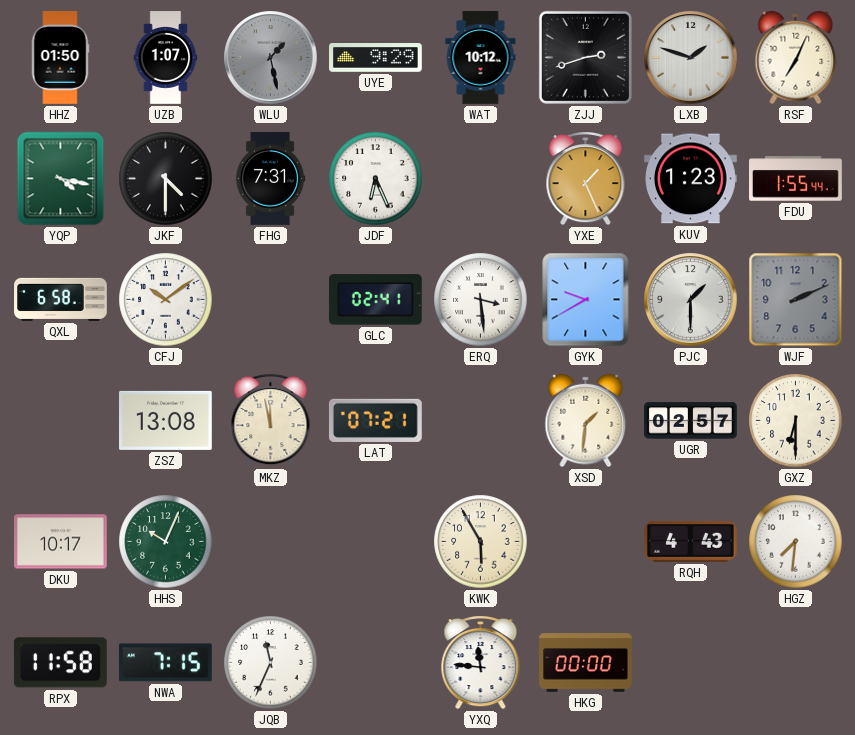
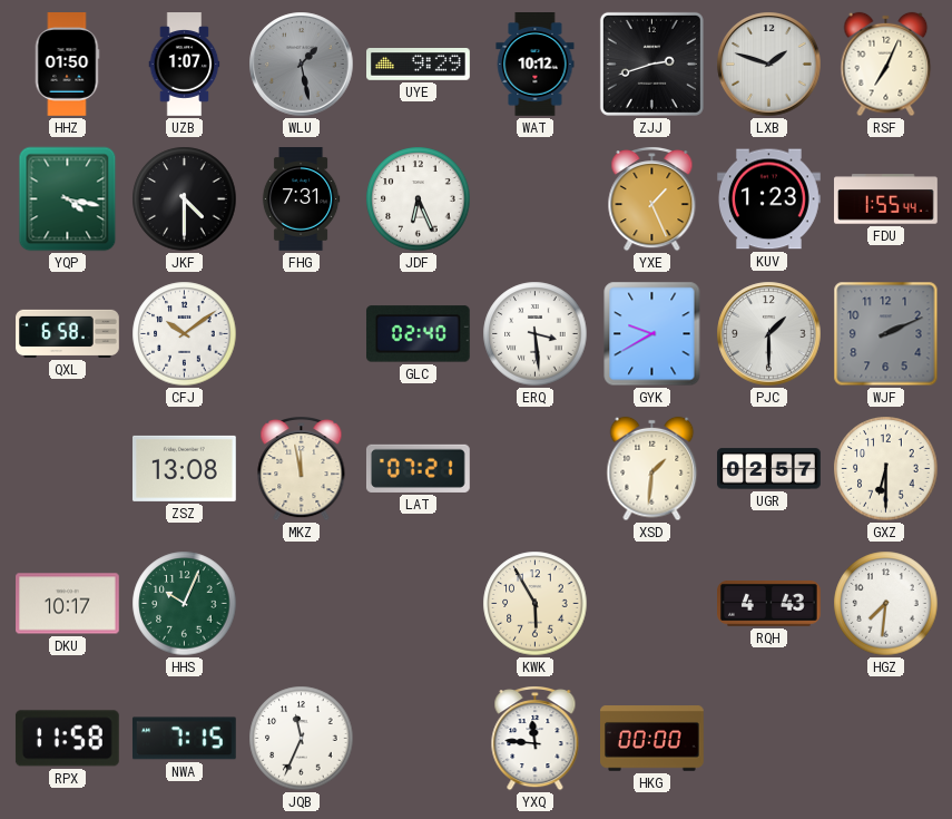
GLC: 02:41 -> 02:40 (418, 334)
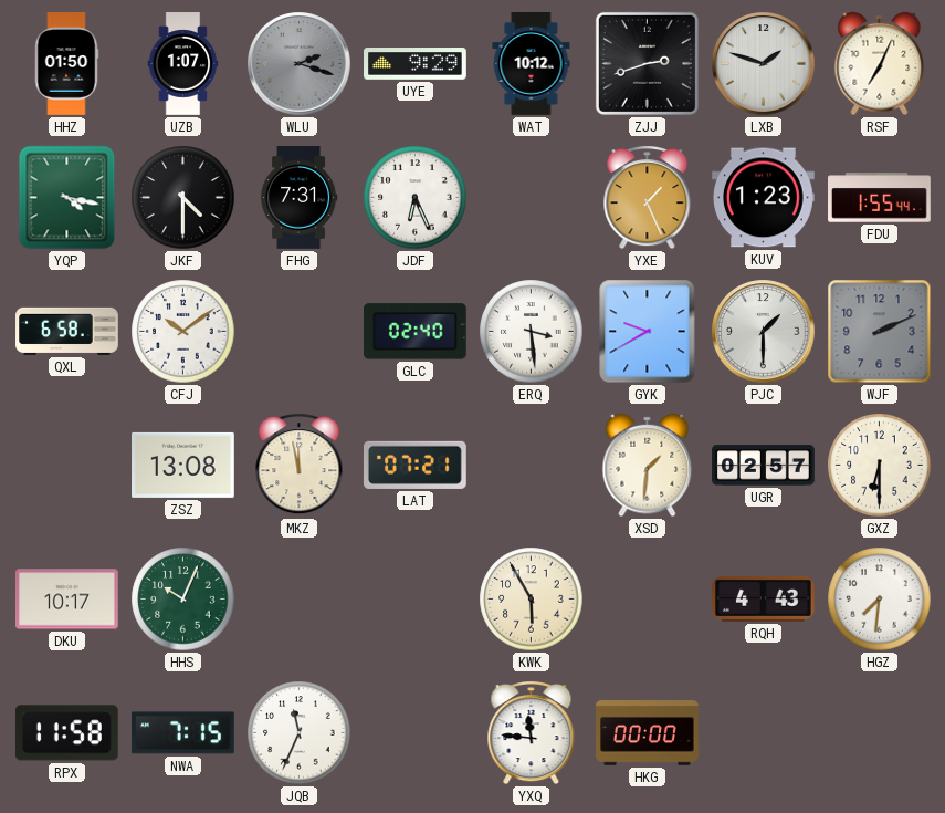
WLU: 1:28 -> 2:18 (300, 64)
